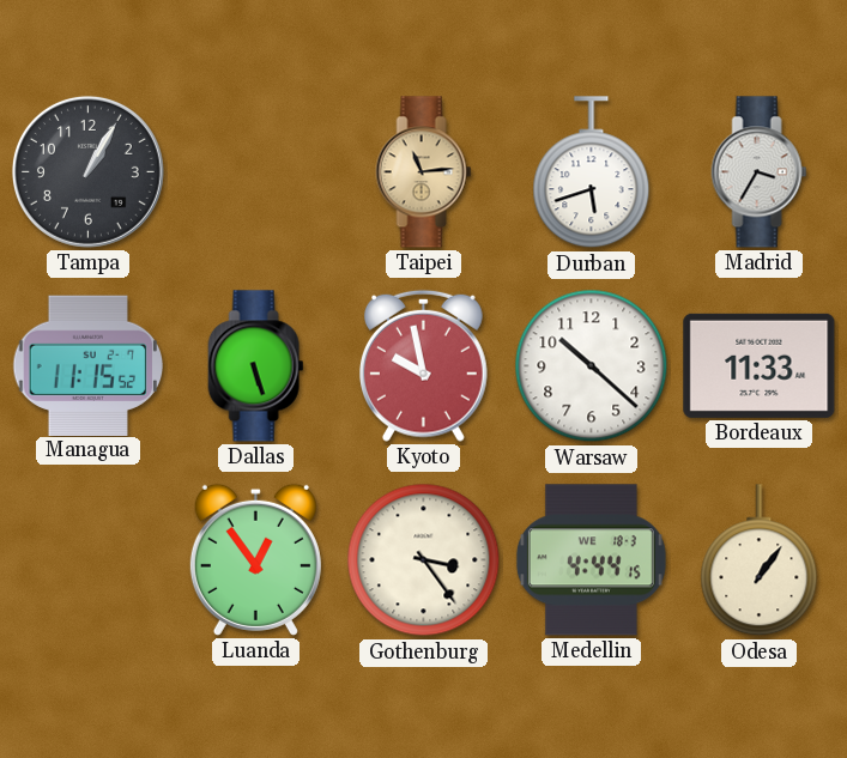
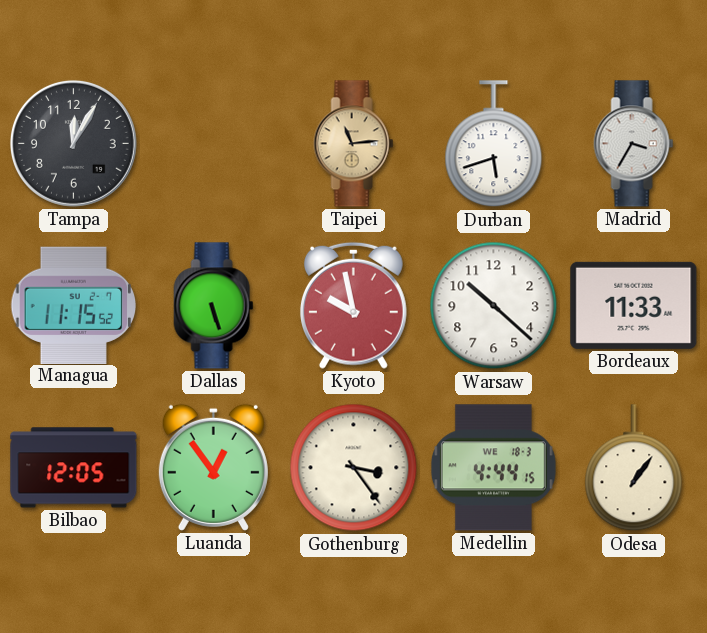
Tampa: 1:05 -> 12:05 (73, 143)
Bilbao: none -> 12:05 (74, 468)
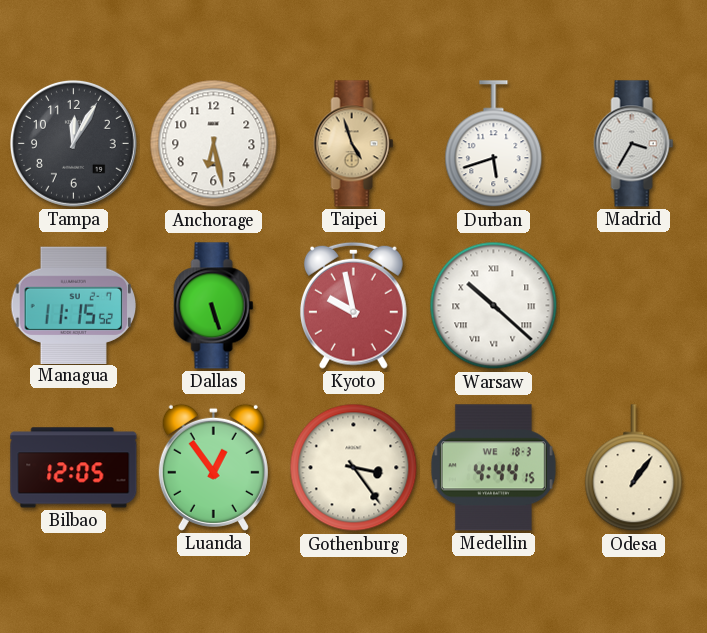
Anchorage: none -> 6:28 (214, 144)
Taipei: 11:14 -> 4:57 (354, 144)
Warsaw numerals: Arabic -> Roman (494, 306)
Bordeaux: 11:33 -> none (634, 305)
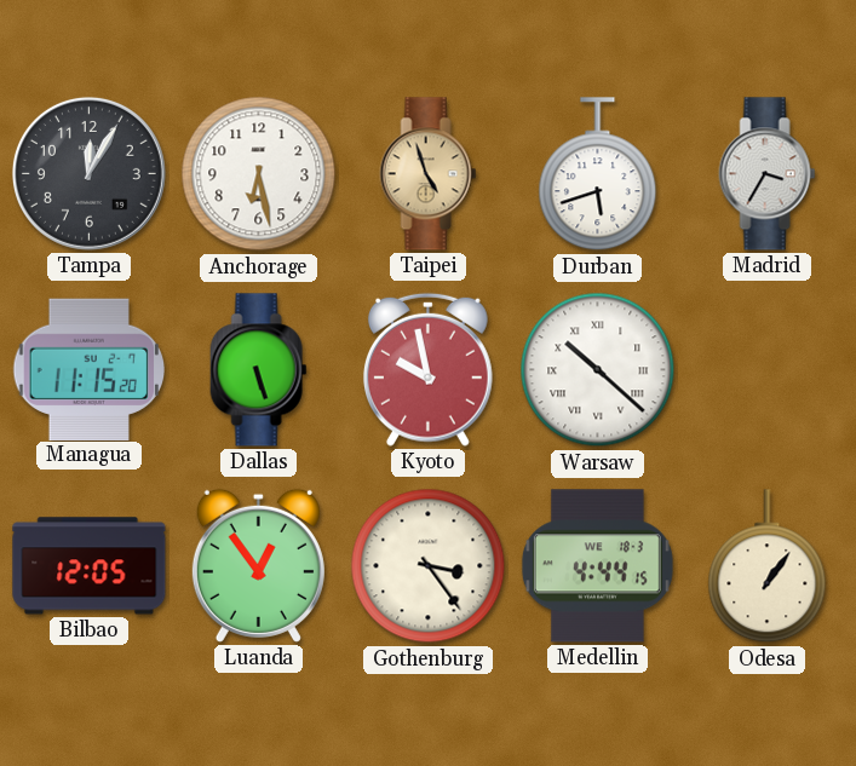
Managua: 11:15:52 -> 11:15:20 (90, 369)
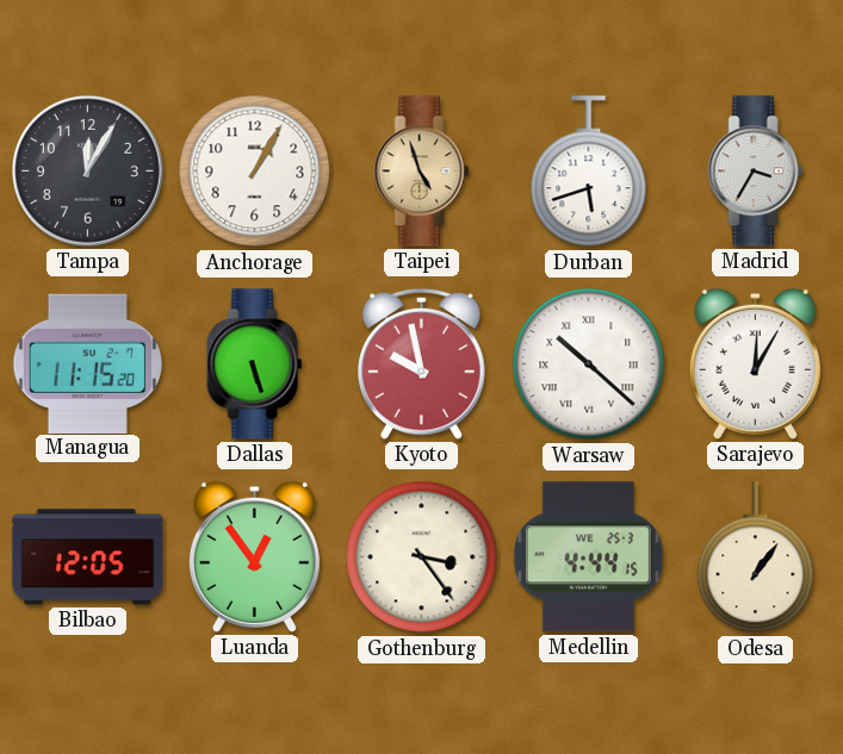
Anchorage: 6:28 -> 1:05 (255, 172)
Sarajevo: none -> 12:05 (755, 363)
Medellin date: WE 18-3 -> WE 25-3 (588, 557)
